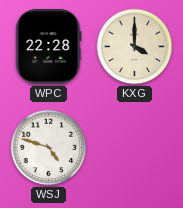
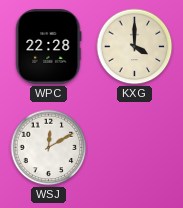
WSJ: 4:48 -> 12:10 (49, 148)
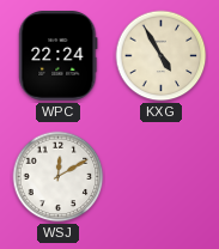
WPC: 22:28 -> 22:24 (59, 56)
KXG: 4:00 -> 4:55 (162, 56)
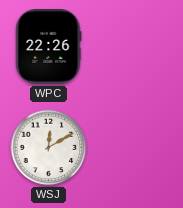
WPC: 22:24 -> 22:26 (49, 47)
KXG: 4:55 -> none (162, 56)
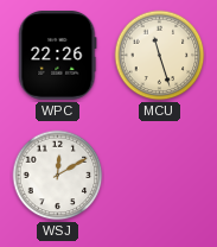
MCU: none -> 11:27 (160, 56)
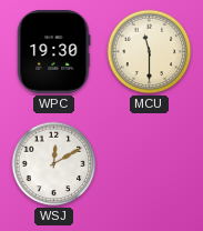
WPC: 22:26 -> 19:30 (54, 52)
MCU: 11:27 -> 11:30 (150, 52)
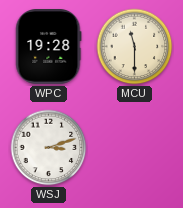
WPC: 19:30 -> 19:28 (49, 47)
WSJ: 12:10 -> 3:12 (49, 148)
